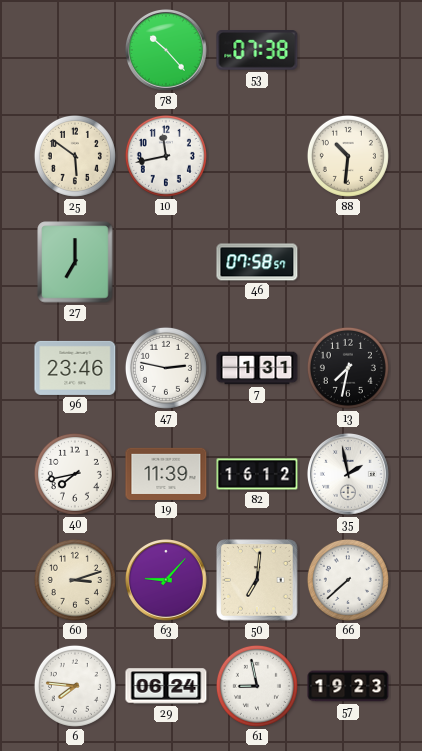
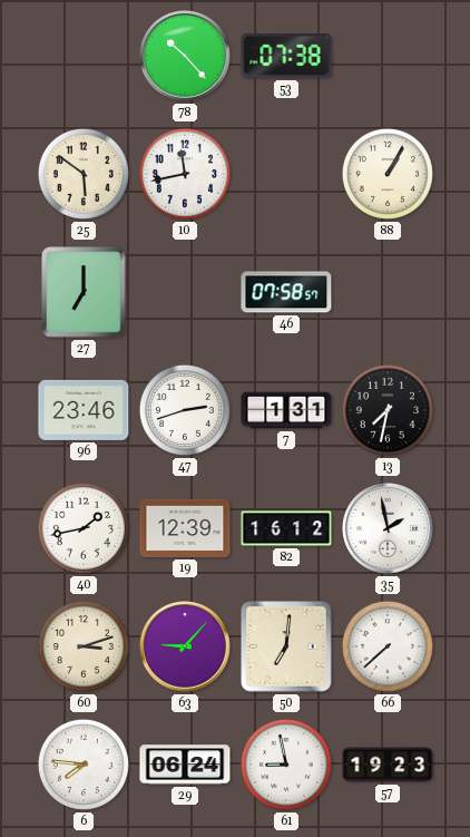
88: 10:31 -> 1:05 (388, 174)
47: 2:47 -> 2:42 (185, 410)
40: 7:43 -> 1:43 (84, 528)
19: 11:39 -> 12:39 (185, 528)
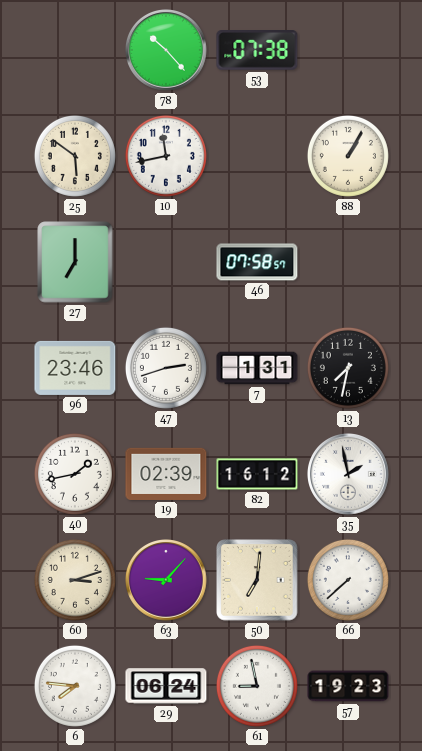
19: 12:39 -> 02:39 (166, 474)
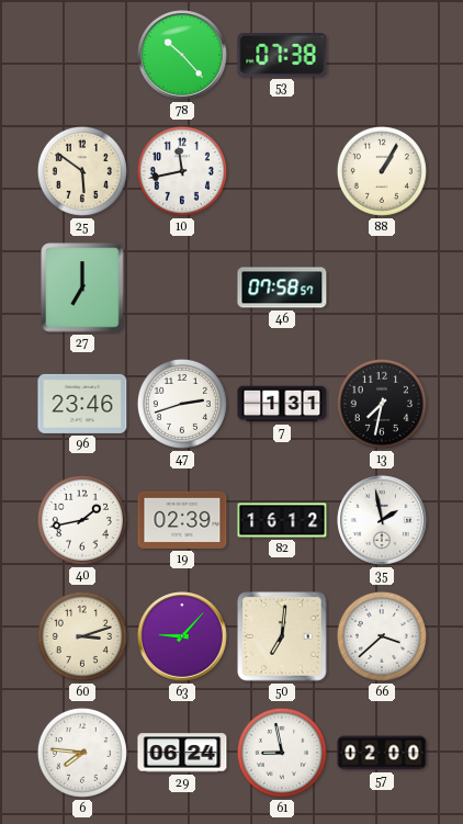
66: 7:38 -> 3:38 (382, 636)
57: 19:23 -> 02:00 (382, 753)
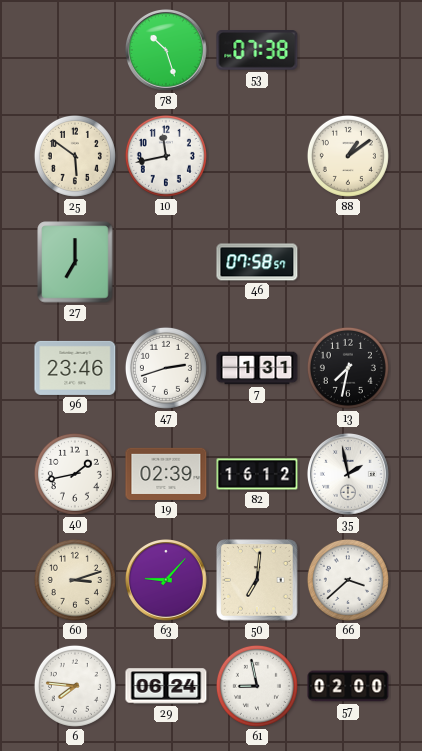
78: 10:23 -> 10:27 (167, 51)
88: 1:05 -> 1:09 (348, 156)
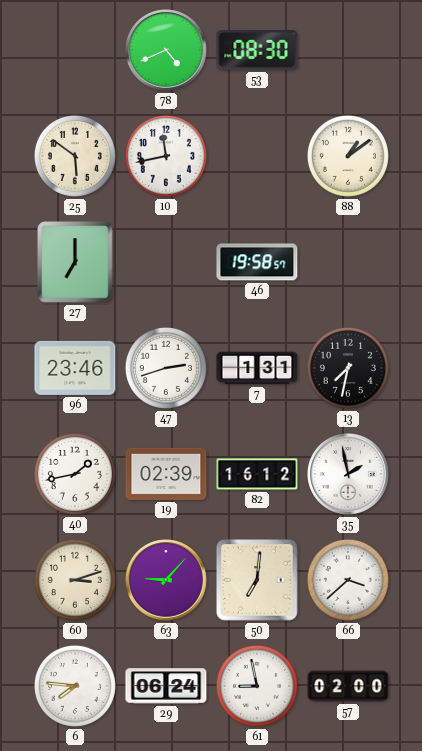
78: 10:27 -> 4:41 (167, 51)
53: 07:38 -> 08:30 (257, 51)
46: 07:58 -> 19:58 (257, 262)
